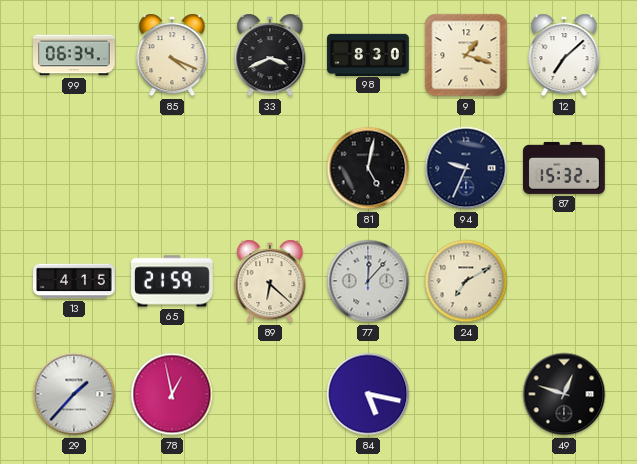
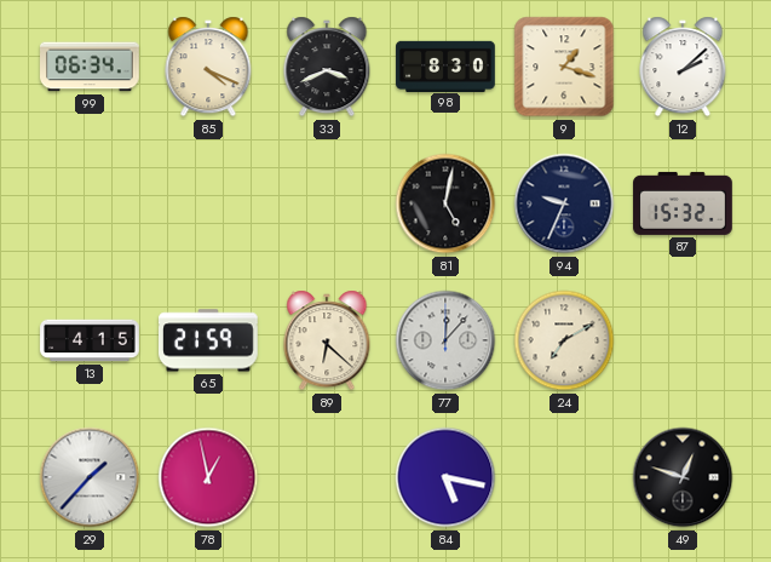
12: 7:08 -> 2:08 (683, 67)
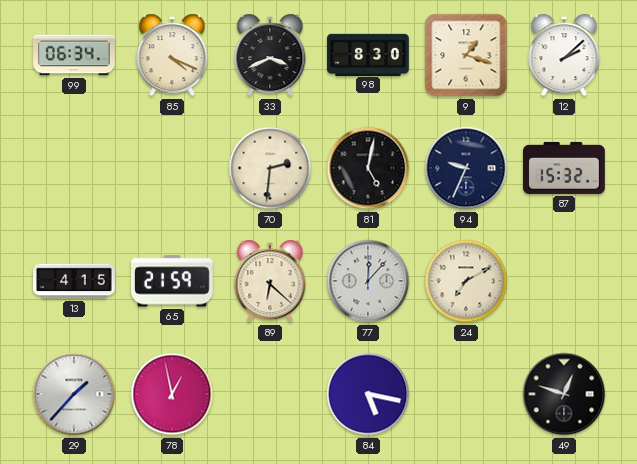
70: none -> 2:31 (270, 168)
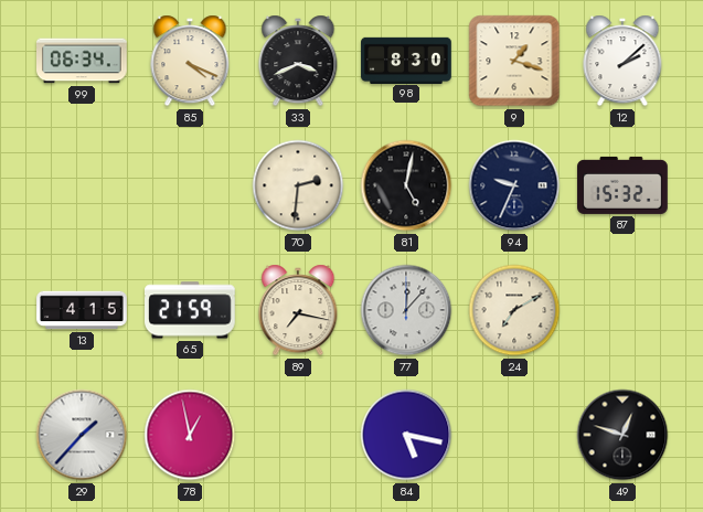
89: 6:22 -> 7:17 (298, 310)
